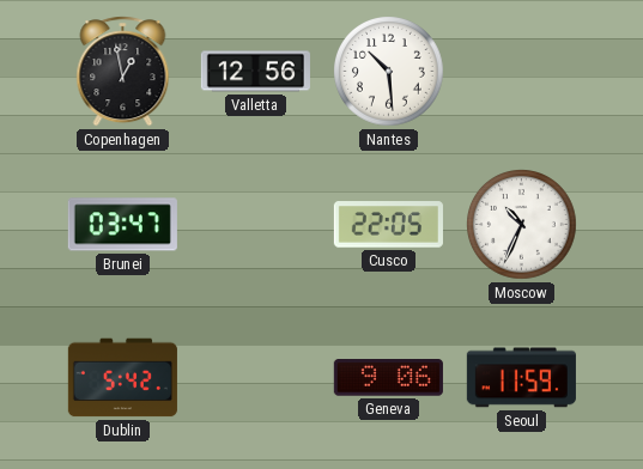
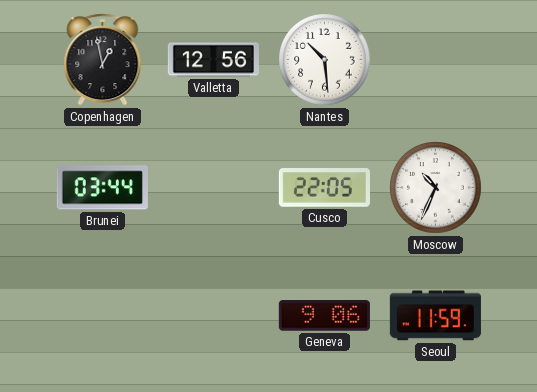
Brunei: 03:47 -> 03:44 (102, 188)
Dublin: 5:42 -> none (122, 378)
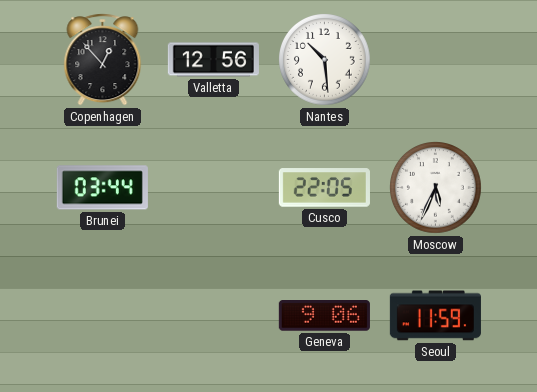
Copenhagen: 12:58 -> 12:53 (103, 60)
Moscow: 10:34 -> 5:34 (436, 188)
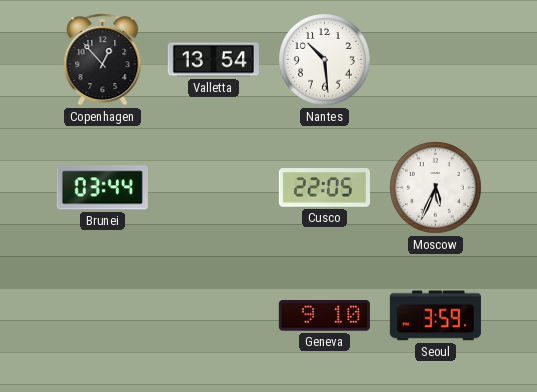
Valletta: 12:56 -> 13:54 (213, 60)
Geneva: 9:06 -> 9:10 (324, 316)
Seoul: 11:59 -> 3:59 (435, 316)
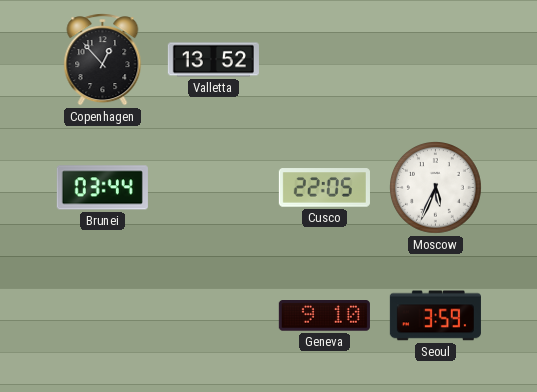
Valletta: 13:54 -> 13:52 (213, 60)
Nantes: 10:29 -> none (325, 60)
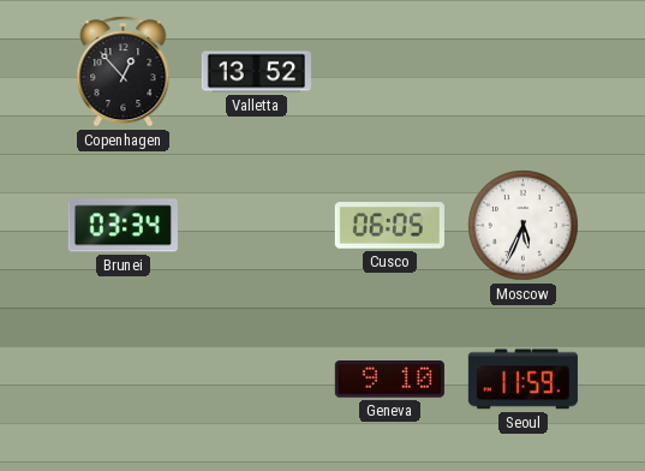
Brunei: 03:44 -> 03:34 (123, 226)
Cusco: 22:05 -> 06:05 (389, 226)
Seoul: 3:59 -> 11:59 (522, 380)
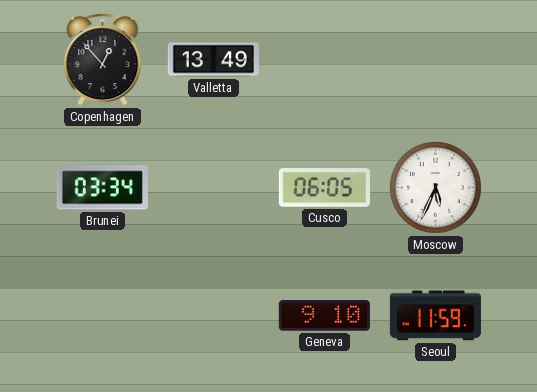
Valletta: 13:52 -> 13:49 (213, 60)
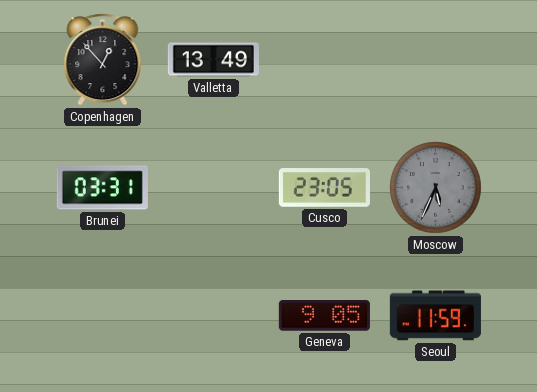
Brunei: 03:34 -> 03:31 (102, 188)
Cusco: 06:05 -> 23:05 (324, 188)
Moscow dial: white -> grey (436, 188)
Geneva: 9:10 -> 9:05 (324, 316)
